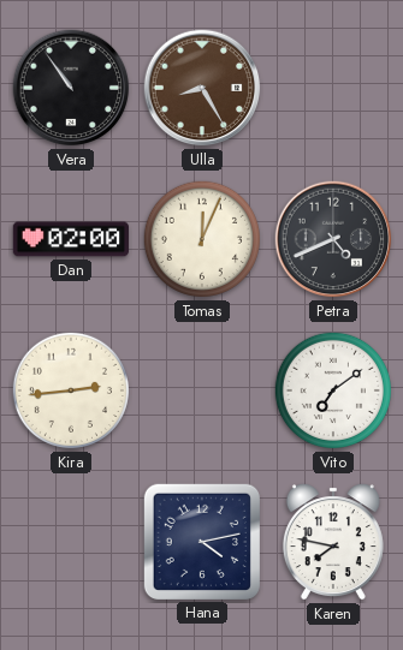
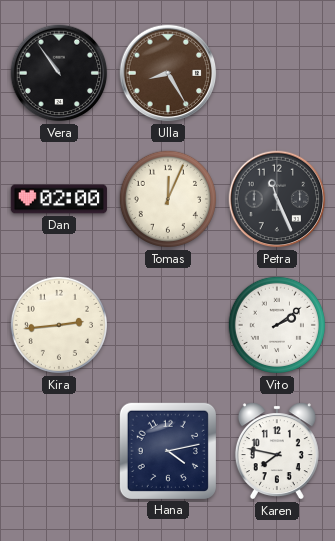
Petra: 4:41 -> 11:26 (277, 199)
Vito: 7:09 -> 2:09 (277, 325)
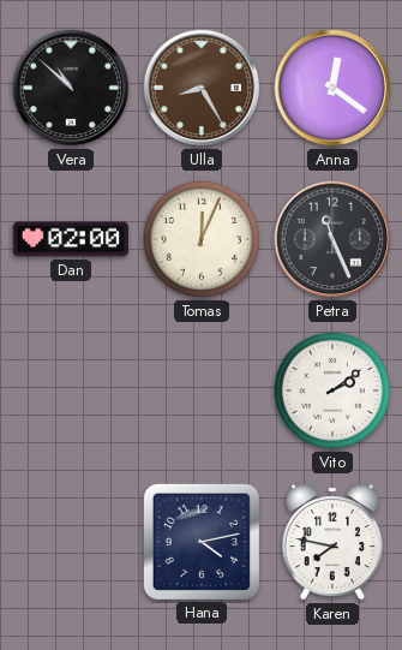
Vera: 10:54 -> 10:52 (71, 88)
Anna: none -> 12:21 (332, 88)
Kira: 2:44 -> none (59, 325)
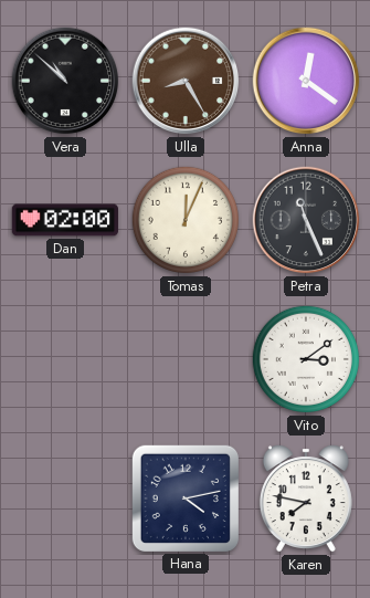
Vito: 2:09 -> 3:09 (306, 359)
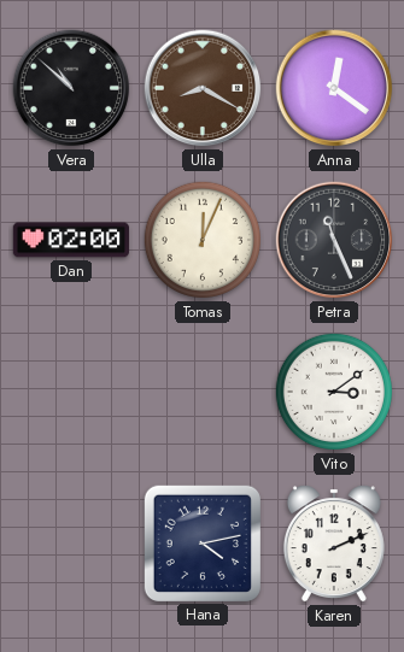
Ulla: 8:25 -> 8:20 (203, 88)
Karen: 7:47 -> 2:11 (334, 544)
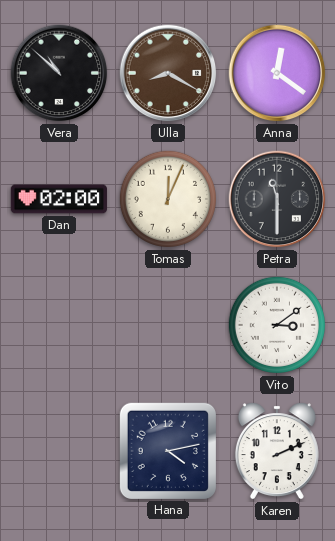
Petra: 11:26 -> 11:30 (277, 199)
